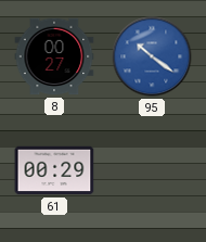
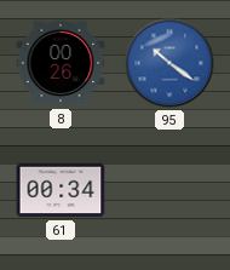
8: 00:27 -> 00:26 (61, 63)
61: 00:29 -> 00:34 (61, 190)
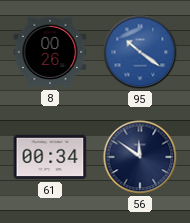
56: none -> 11:51 (140, 157)
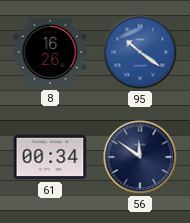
8: 00:26 -> 16:26 (50, 52)
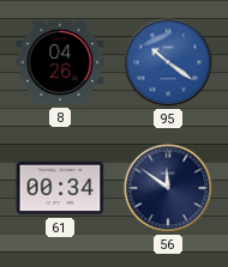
8: 16:26 -> 04:26 (60, 62)
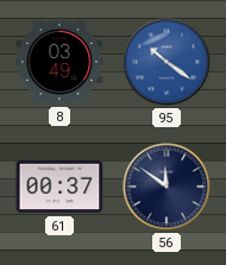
8: 04:26 -> 03:49 (59, 62)
61: 00:34 -> 00:37 (59, 187)
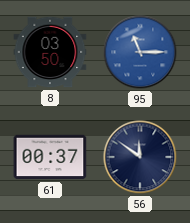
8: 03:49 -> 03:50 (50, 52)
95: 10:21 -> 11:15 (140, 52)
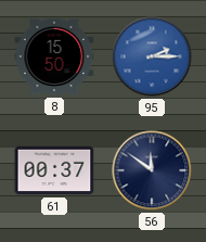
8: 03:50 -> 15:50 (54, 56)
95: 11:15 -> 2:15 (152, 56)
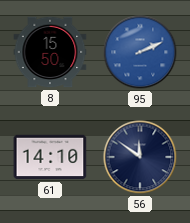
95: 2:15 -> 2:11 (140, 52)
61: 00:37 -> 14:10 (50, 157)
